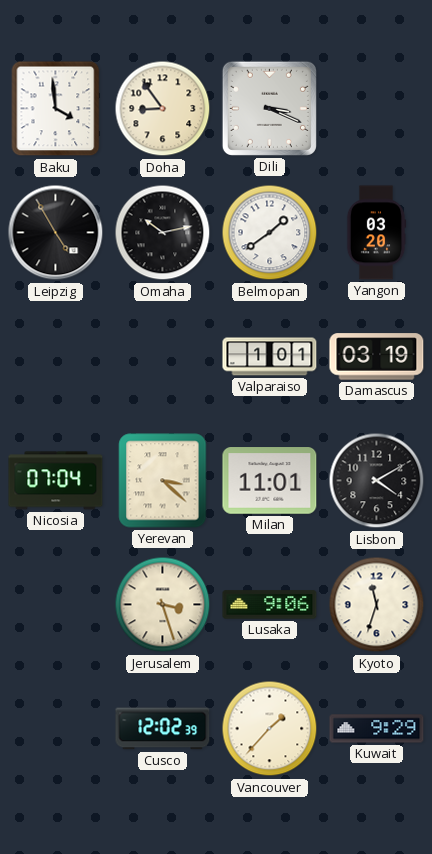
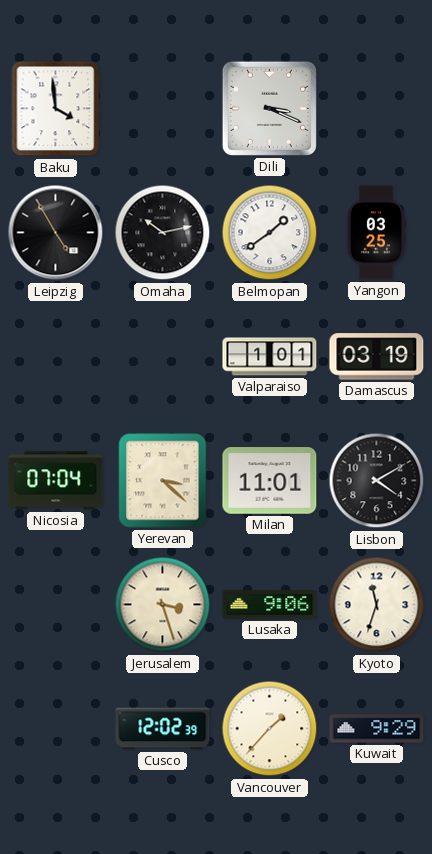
Doha: 8:54 -> none (163, 109)
Yangon: 03:20 -> 03:25 (376, 233)
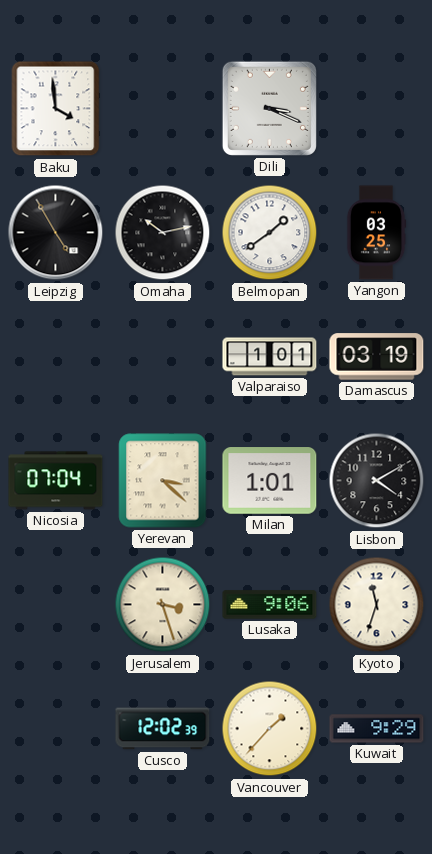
Milan: 11:01 -> 1:01 (270, 481)
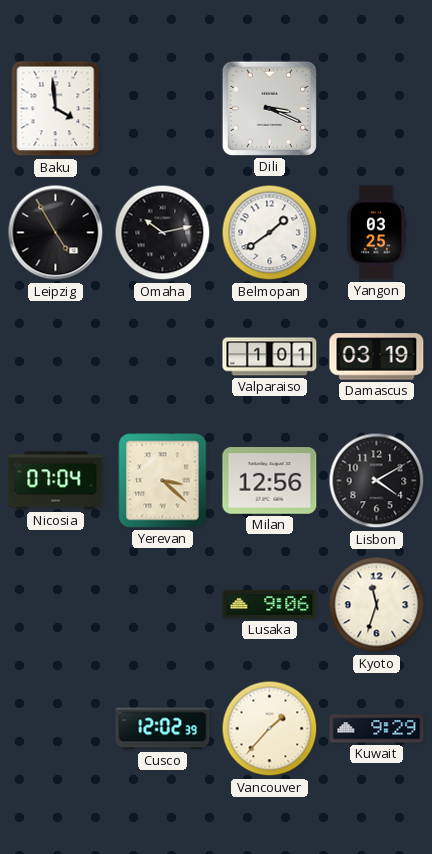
Milan: 1:01 -> 12:56 (270, 481)
Jerusalem: 3:27 -> none (163, 605)
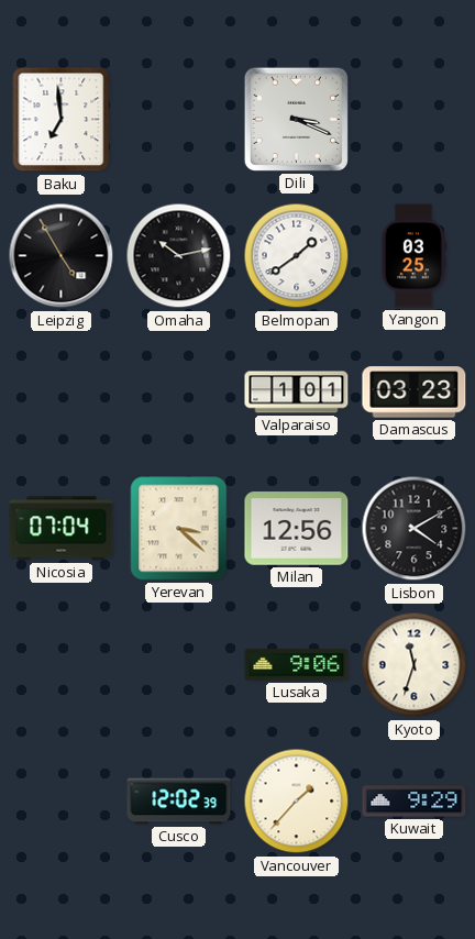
Baku: 3:59 -> 6:59 (62, 120)
Damascus: 03:19 -> 03:23 (415, 393)
